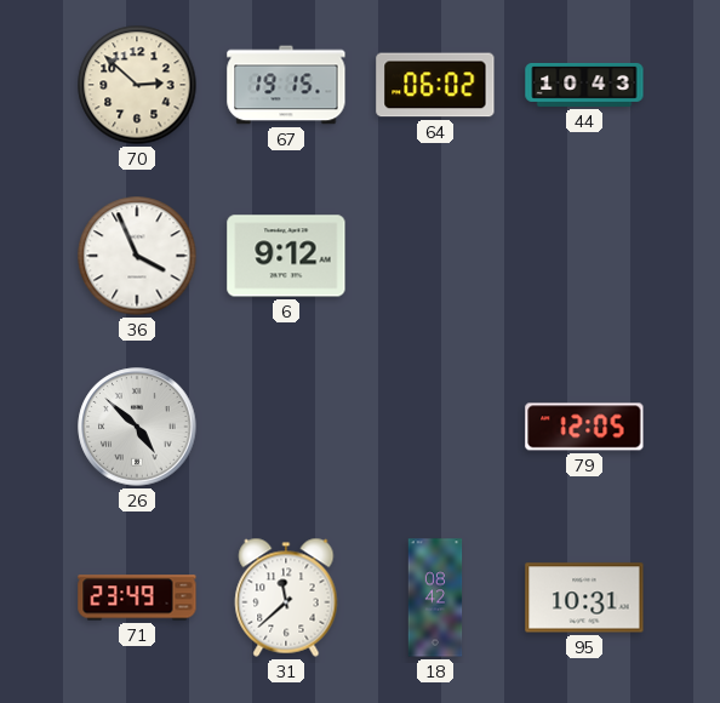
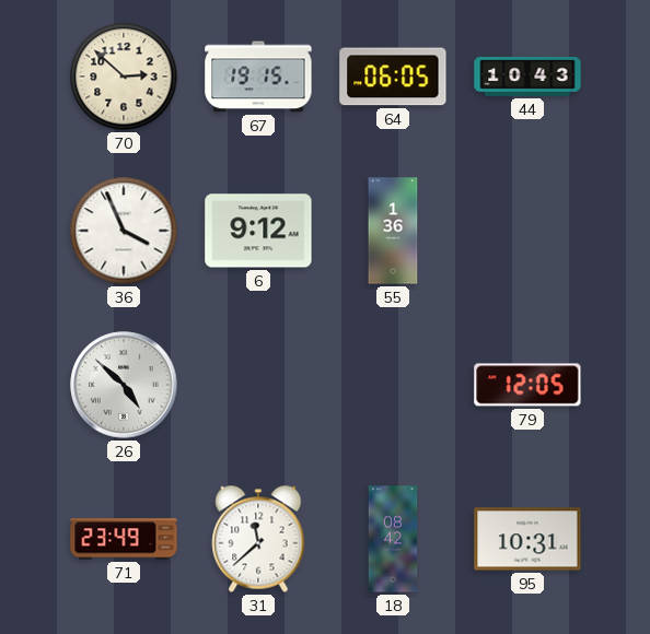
64: 06:02 -> 06:05 (393, 77)
55: none -> 1:36 (393, 231)
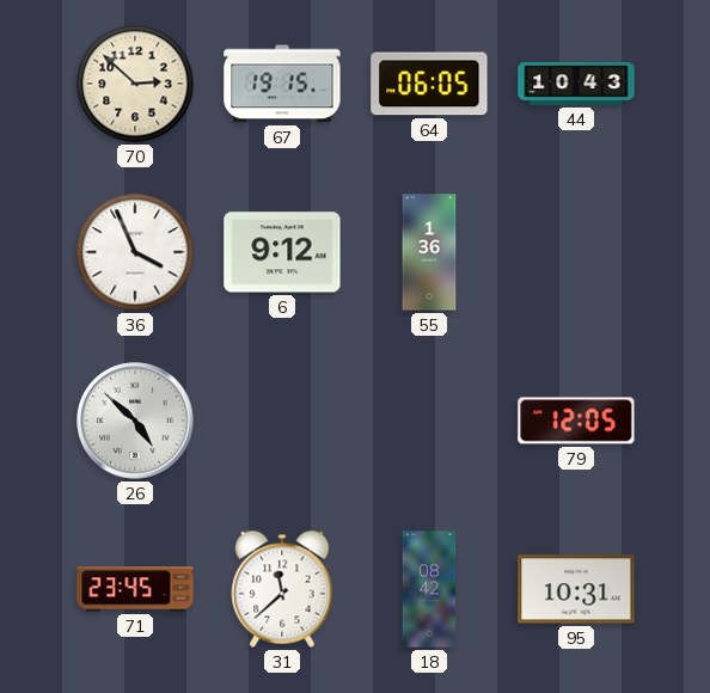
71: 23:49 -> 23:45 (135, 589)
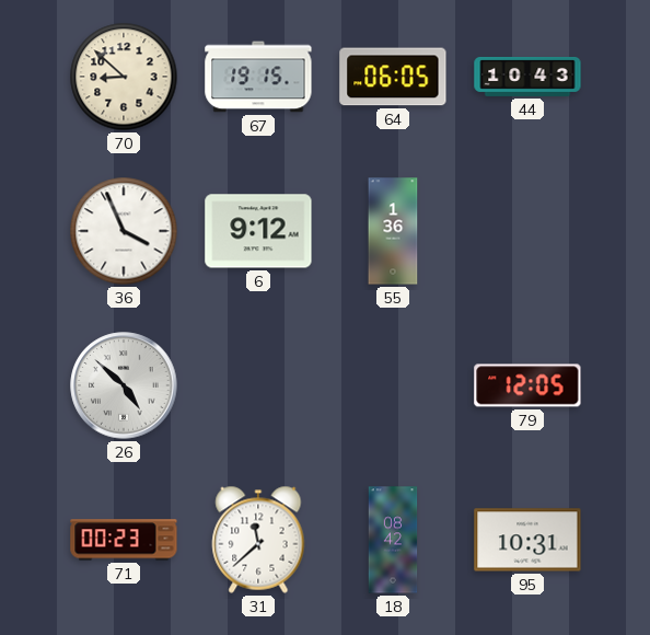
70: 2:52 -> 8:52 (124, 77)
71: 23:45 -> 00:23 (124, 540)
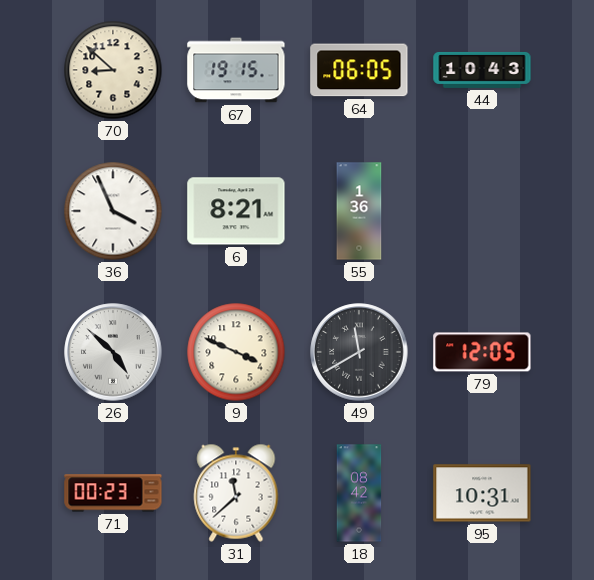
6: 9:12 -> 8:21 (236, 211)
9: none -> 3:49 (236, 352)
49: none -> 11:40 (359, 352)
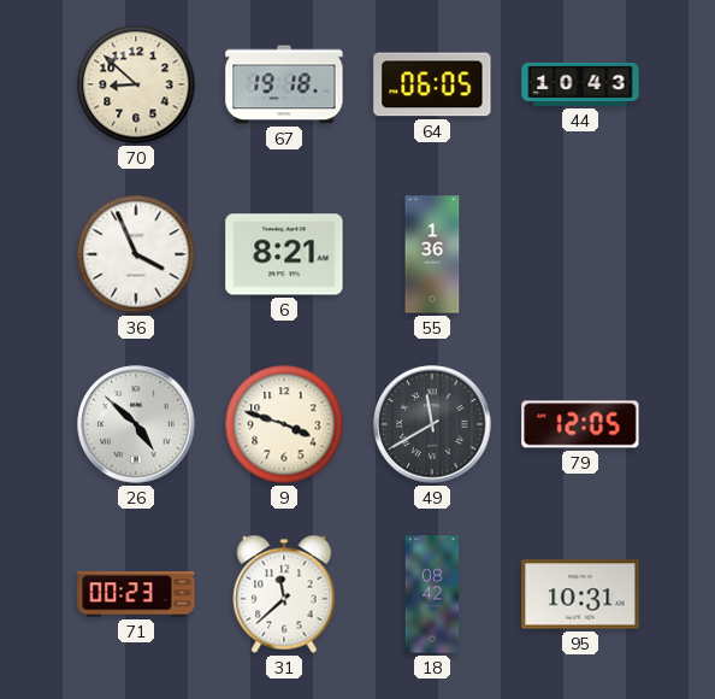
67: 19:15 -> 19:18 (284, 84)
9: 3:49 -> 3:48 (284, 424)
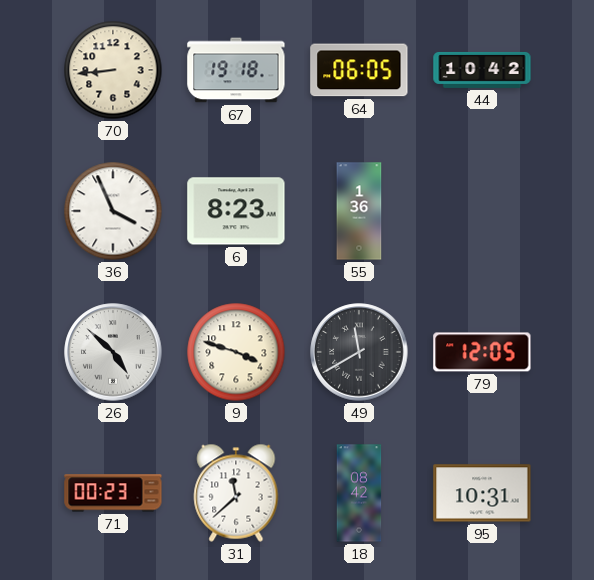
70: 8:52 -> 8:44 (113, 70)
44: 10:43 -> 10:42 (482, 70)
6: 8:21 -> 8:23 (236, 211)
